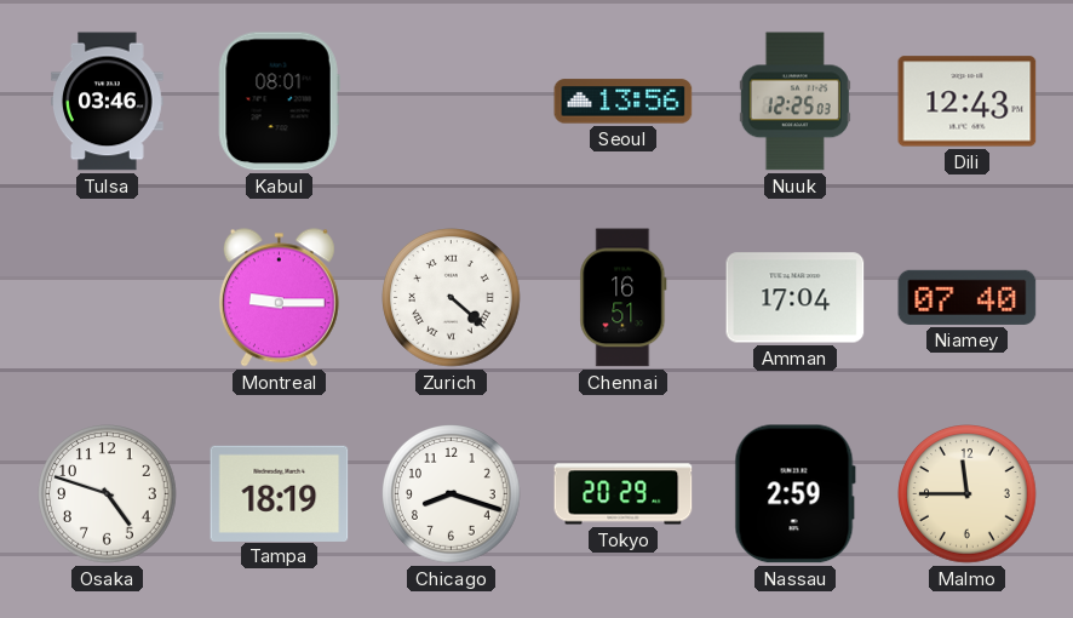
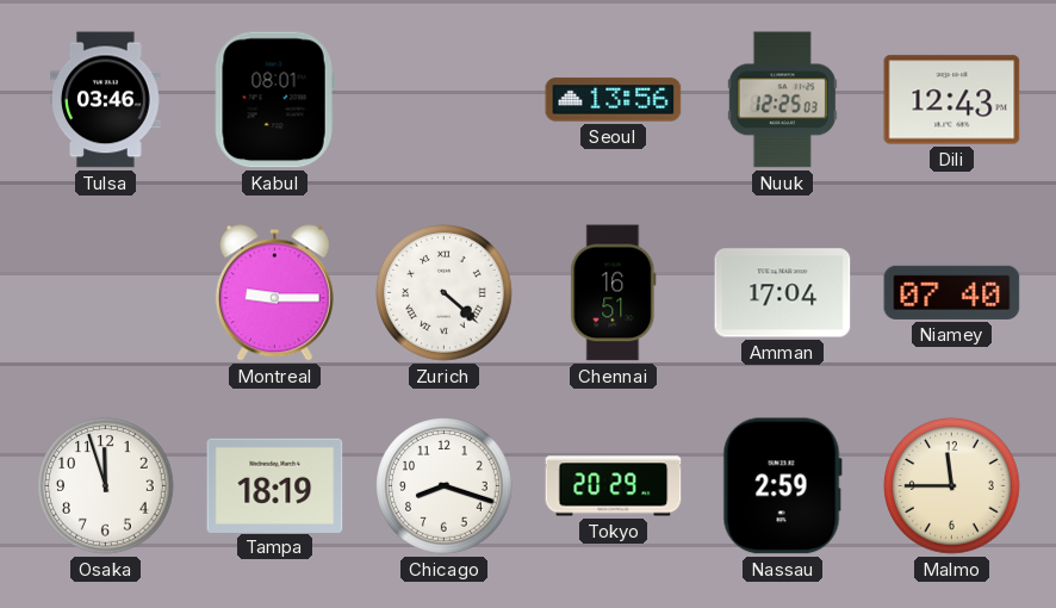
Osaka: 4:48 -> 11:57 (106, 486)
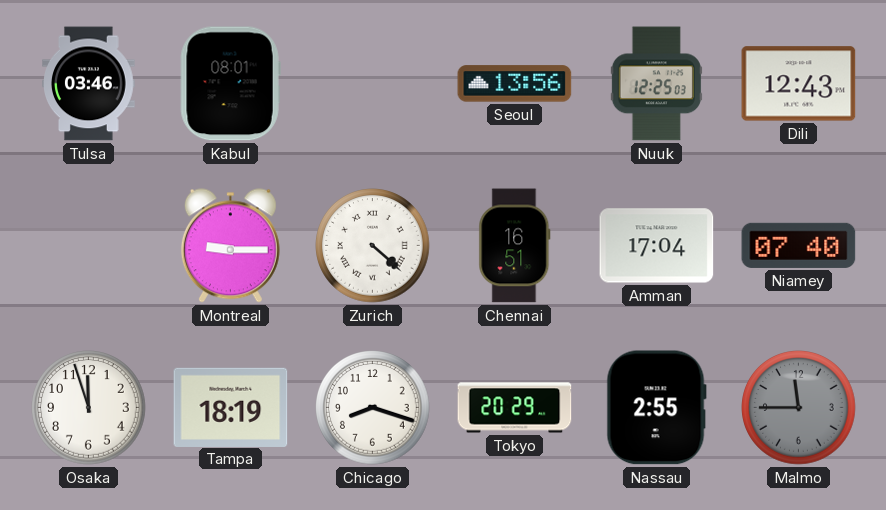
Nassau: 2:59 -> 2:55 (656, 408)
Malmo dial: cream -> grey (799, 408)
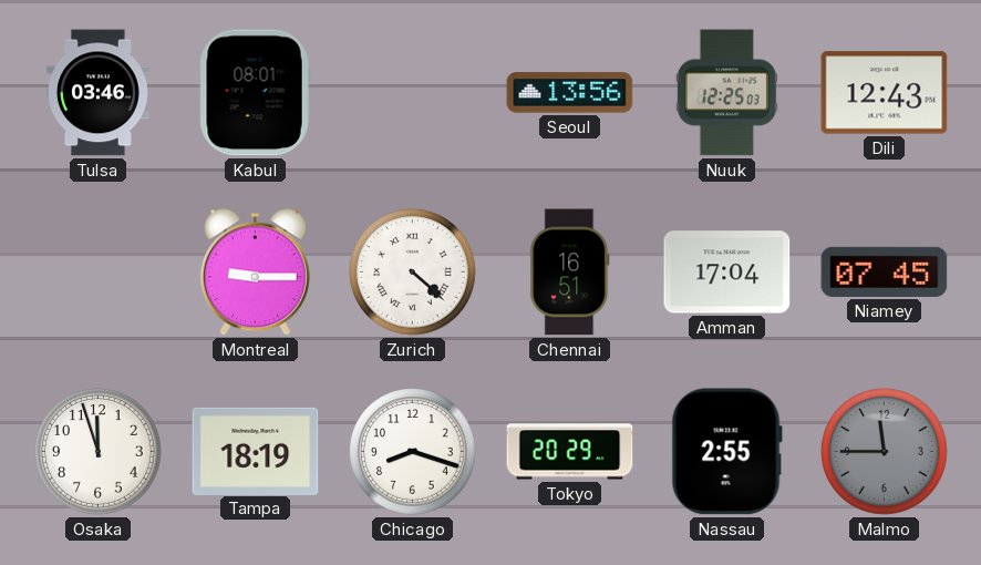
Niamey: 07:40 -> 07:45 (885, 271)
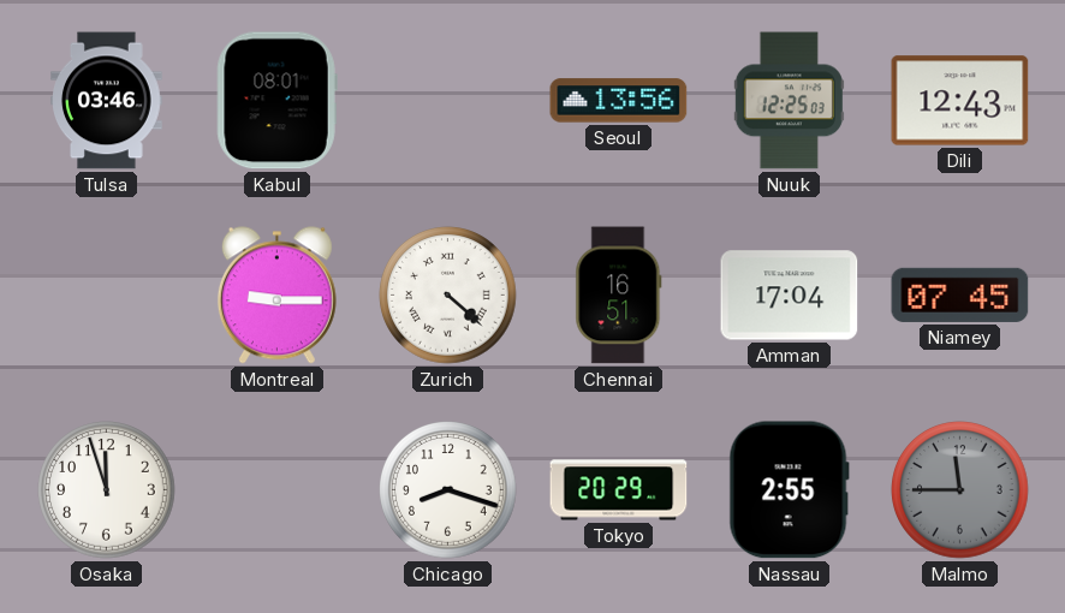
Tampa: 18:19 -> none (256, 451)
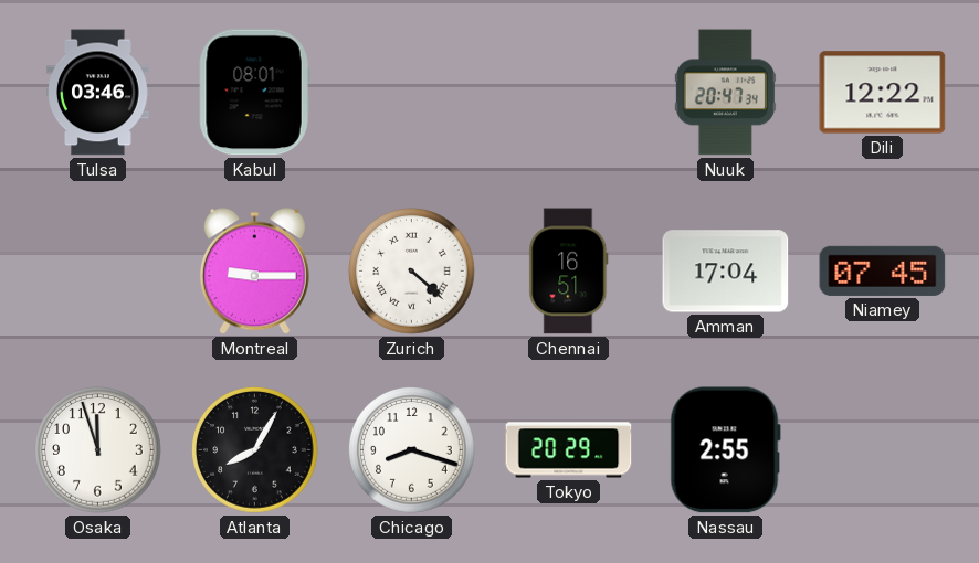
Seoul: 13:56 -> none (619, 101)
Nuuk: 12:25 -> 20:47 (725, 93)
Dili: 12:43 -> 12:22 (883, 93)
Atlanta: none -> 8:05 (255, 450)
Malmo: 11:45 -> none (960, 490)
